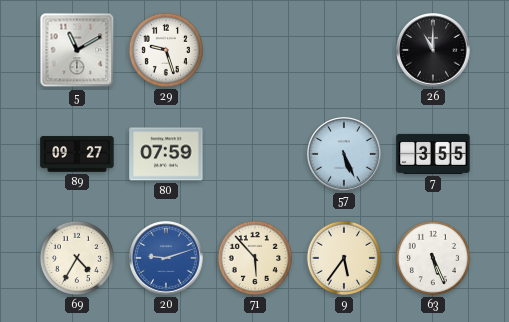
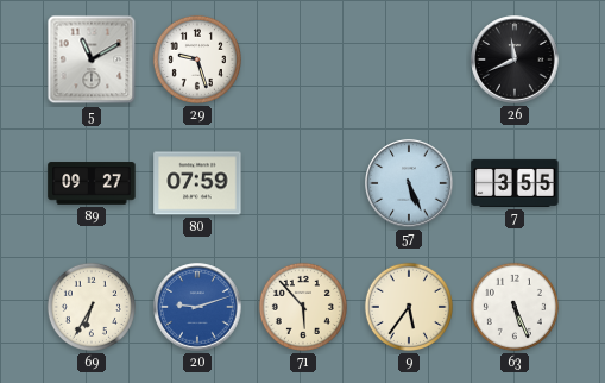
26: 11:00 -> 11:41 (515, 59)
69: 4:35 -> 6:35 (92, 307)
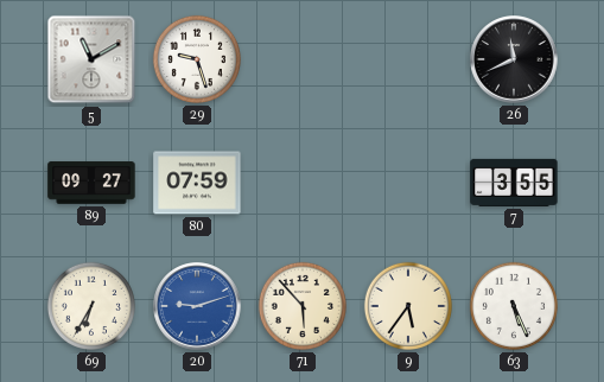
57: 5:26 -> none (409, 183)
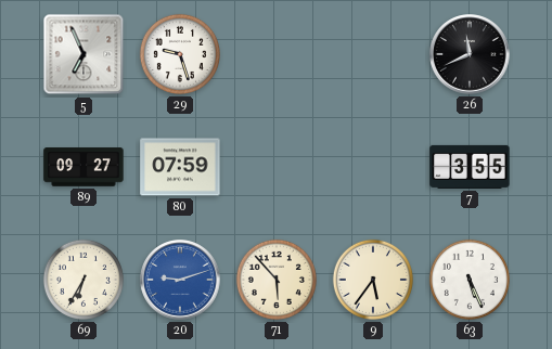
5: 11:10 -> 6:56 (84, 54)
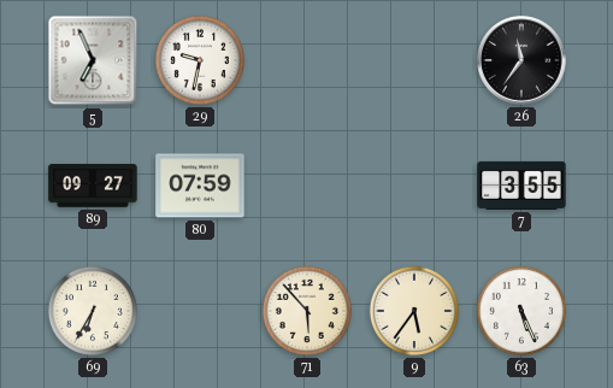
29: 9:27 -> 9:32 (200, 60)
26: 11:41 -> 11:36 (521, 60)
20: 9:12 -> none (180, 280)
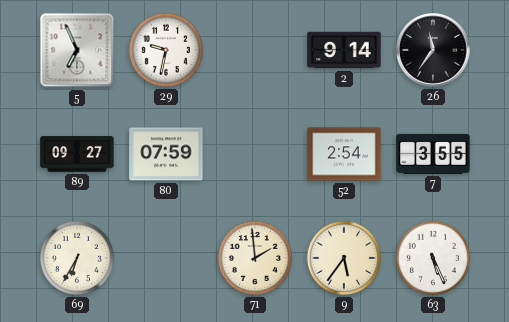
2: none -> 9:14 (344, 50)
52: none -> 2:54 (344, 154)
71: 5:53 -> 1:59 (255, 258)
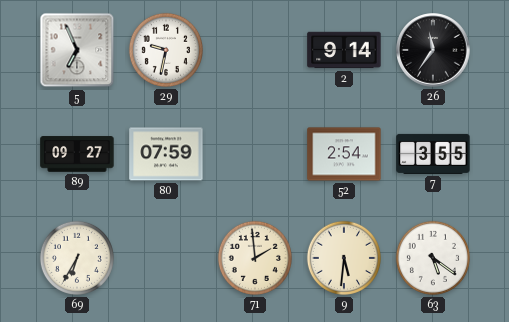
9: 5:36 -> 5:31 (344, 258)
63: 5:26 -> 5:21 (433, 258)
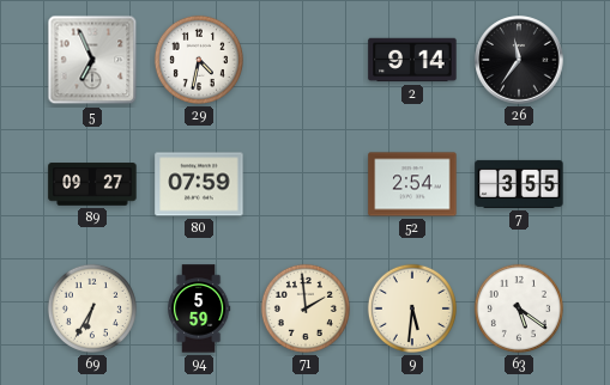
29: 9:32 -> 4:32 (199, 60)
94: none -> 5:59 (199, 308)
